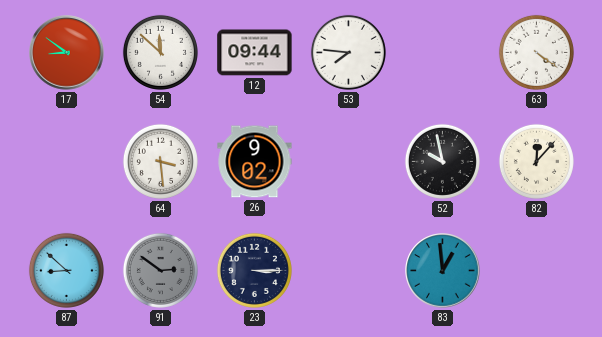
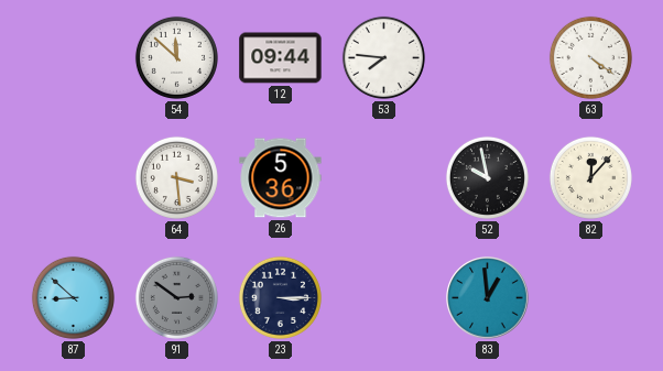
17: 8:51 -> none (67, 53)
26: 9:02 -> 5:36 (281, 178)
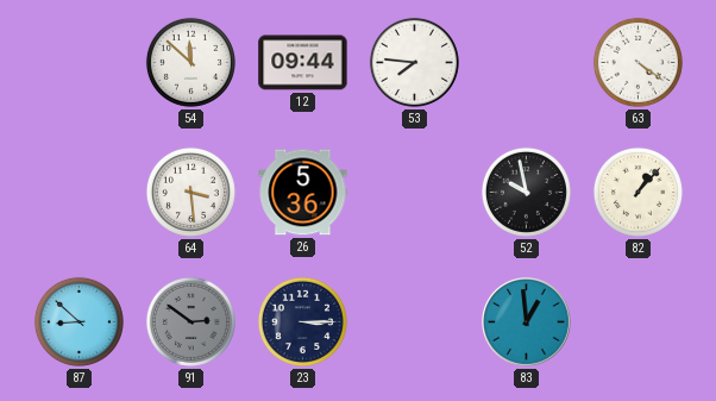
82: 12:07 -> 1:07 (638, 192)
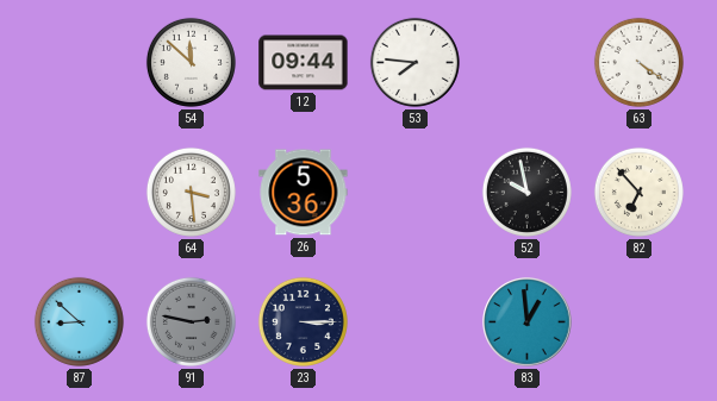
82: 1:07 -> 6:53 (638, 192)
91: 2:51 -> 2:47 (191, 321)
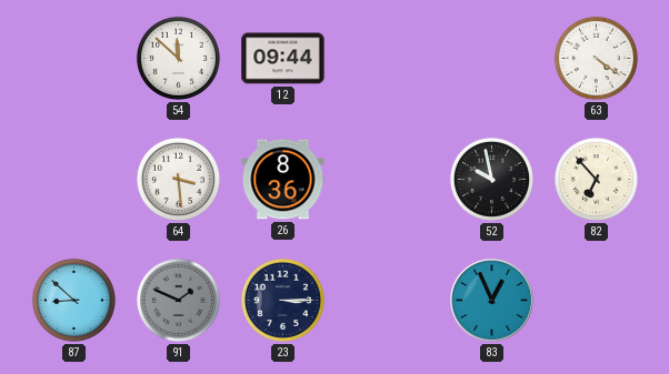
53: 7:46 -> none (414, 62)
26: 5:36 -> 8:36 (283, 180)
91: 2:47 -> 1:49 (178, 300)
83: 12:59 -> 12:56 (492, 301)
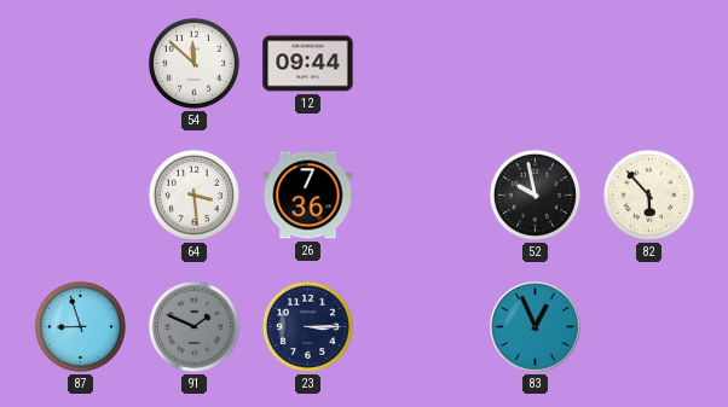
63: 4:21 -> none (596, 58)
26: 8:36 -> 7:36 (308, 196)
82: 6:53 -> 5:53 (648, 194)
87: 8:52 -> 8:57 (80, 326)
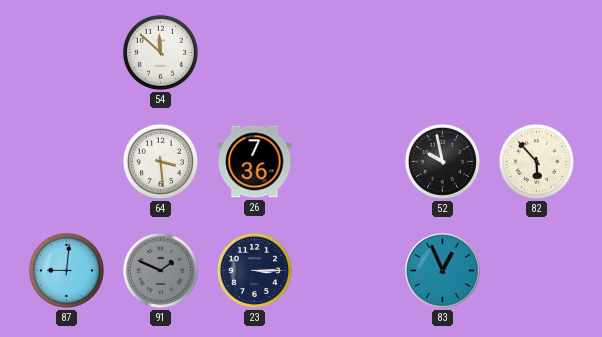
12: 09:44 -> none (308, 64)
87: 8:57 -> 9:01 (66, 270)
